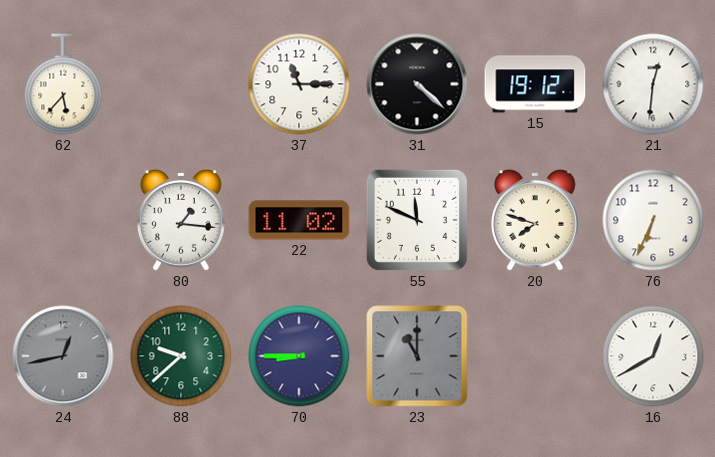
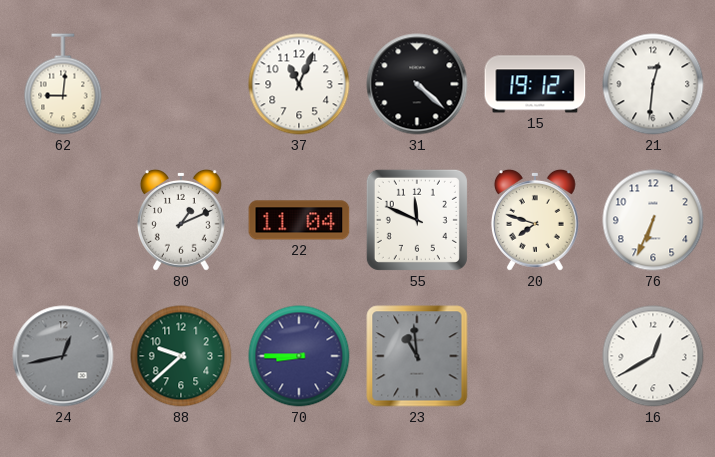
62: 5:37 -> 9:01 (63, 84)
37: 11:15 -> 11:04 (299, 84)
80: 1:16 -> 1:11 (181, 220)
22: 11:02 -> 11:04 (299, 220)
23: 11:00 -> 10:59 (417, 356)
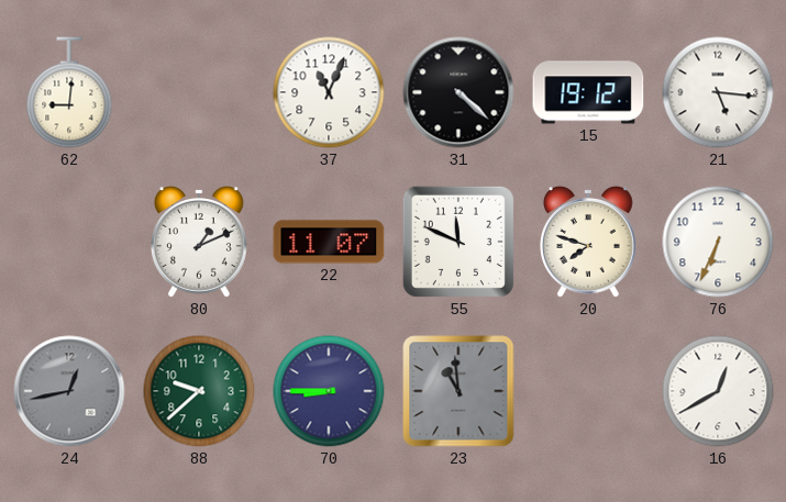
21: 12:31 -> 5:16 (718, 92)
22: 11:04 -> 11:07 (329, 242)
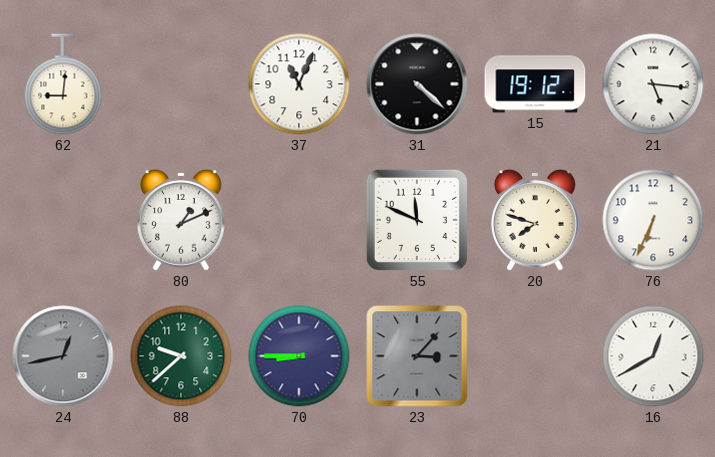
22: 11:07 -> none (329, 242)
23: 10:59 -> 3:07 (417, 356)
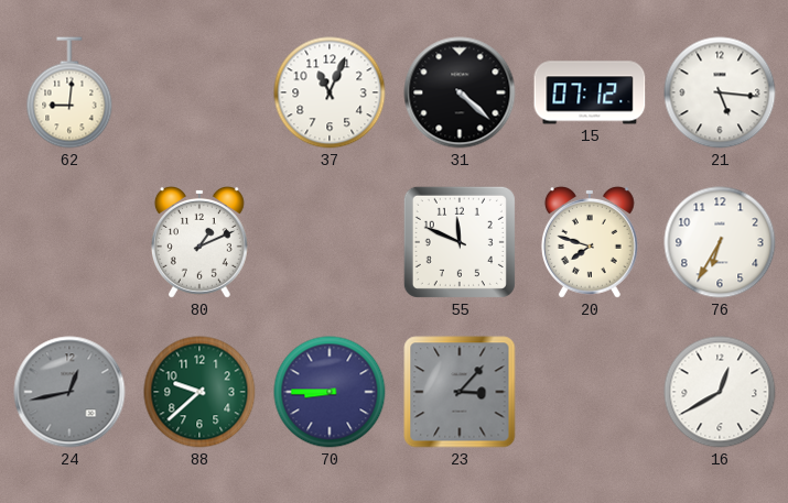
15: 19:12 -> 07:12 (590, 92)
76: 6:34 -> 6:35 (720, 242)
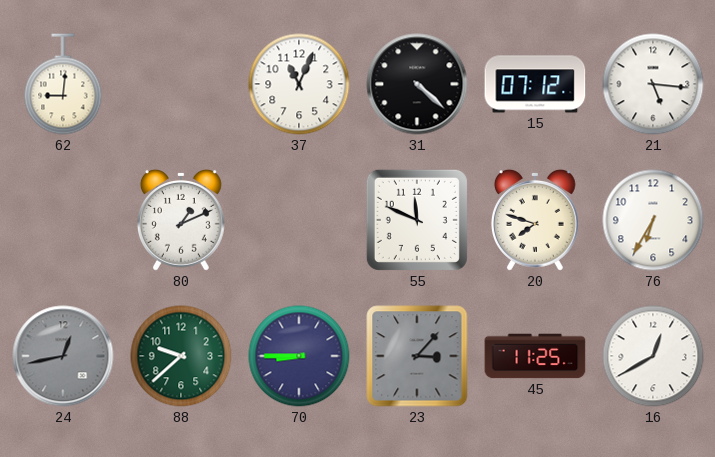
45: none -> 11:25 (535, 356)
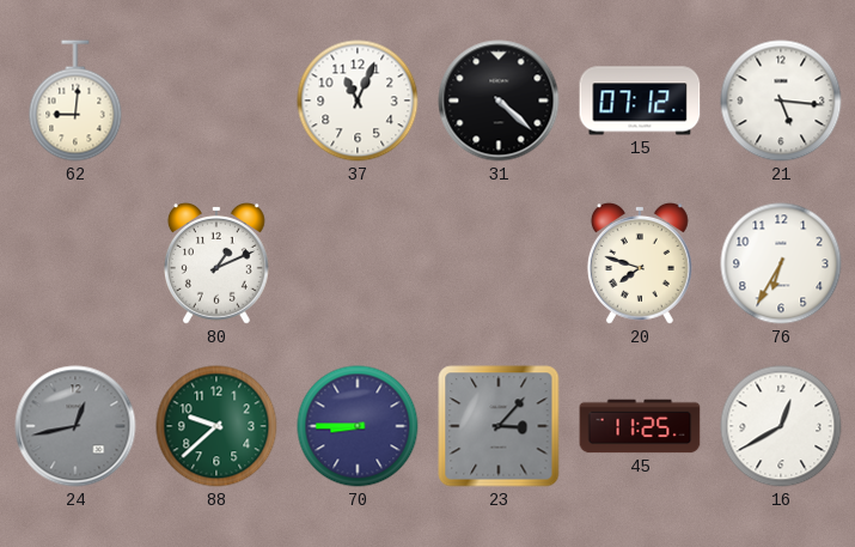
55: 11:49 -> none (417, 220)
